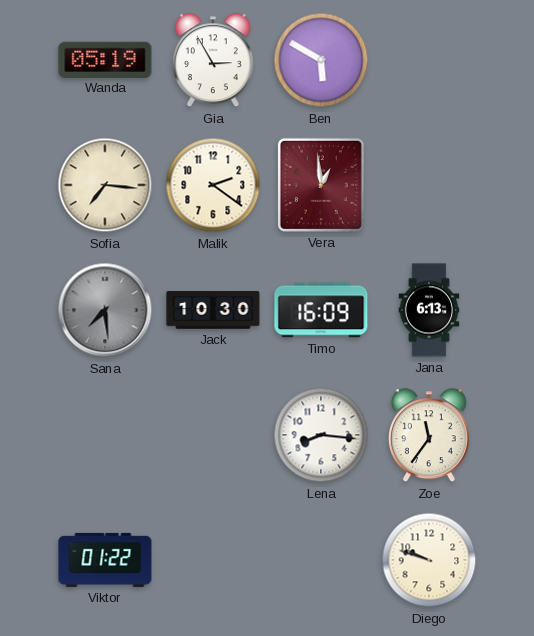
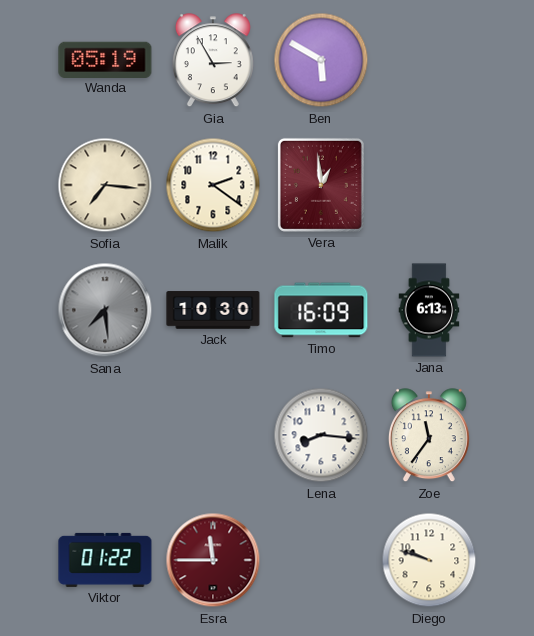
Esra: none -> 11:45 (213, 560)
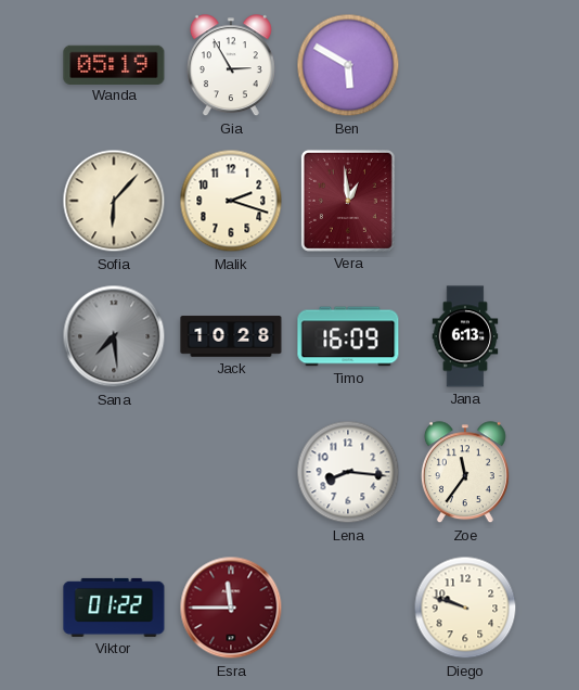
Sofia: 7:16 -> 6:07 (114, 201)
Malik: 2:21 -> 2:18 (231, 201)
Jack: 10:30 -> 10:28 (231, 336)
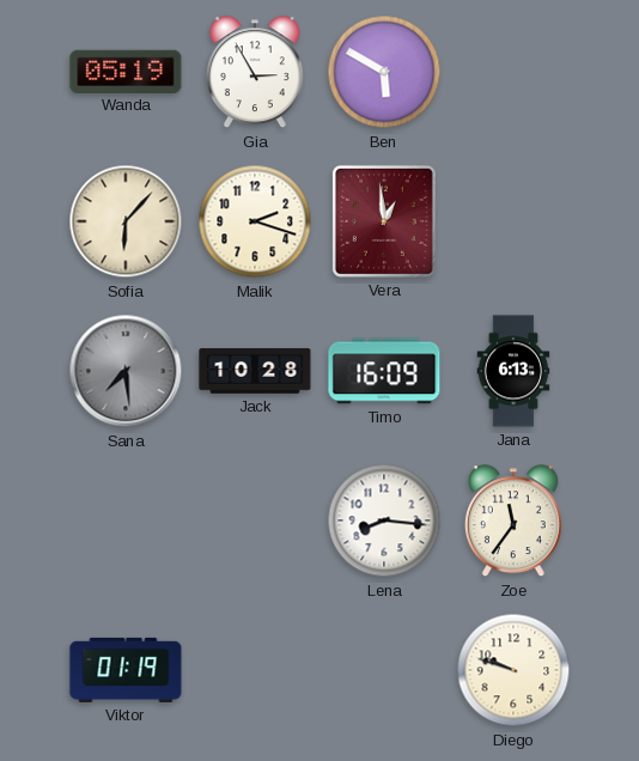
Viktor: 01:22 -> 01:19 (126, 670)
Esra: 11:45 -> none (231, 608)
